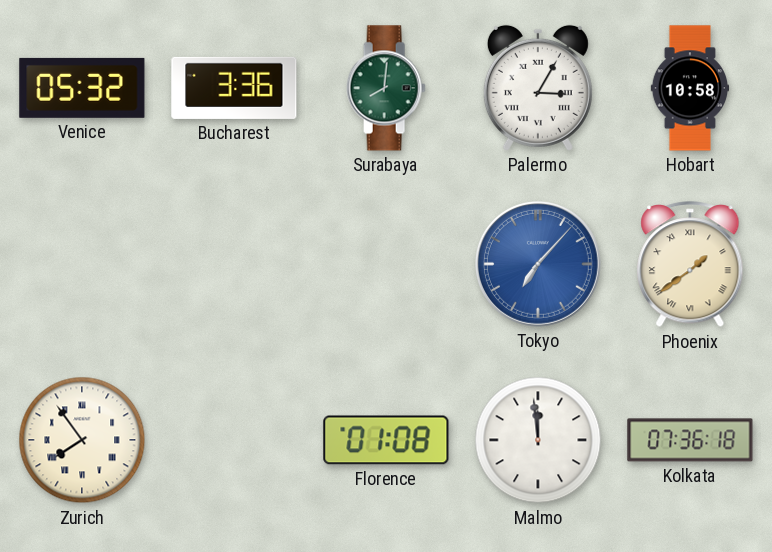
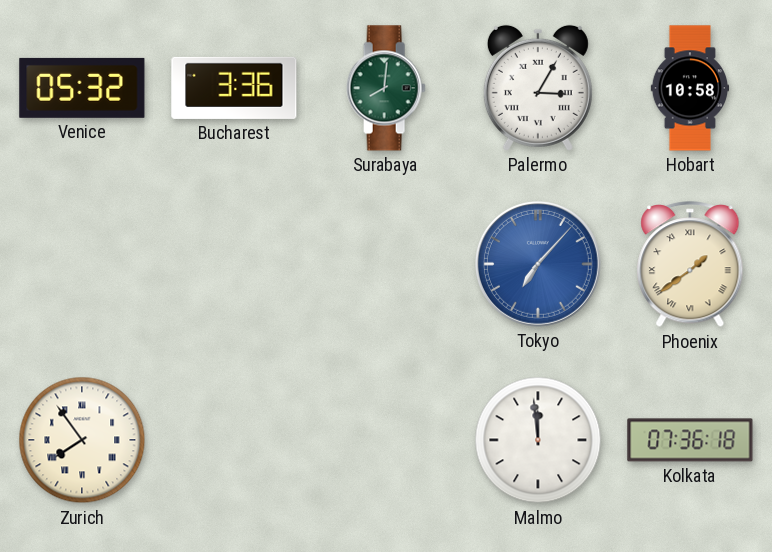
Florence: 01:08 -> none (386, 440)
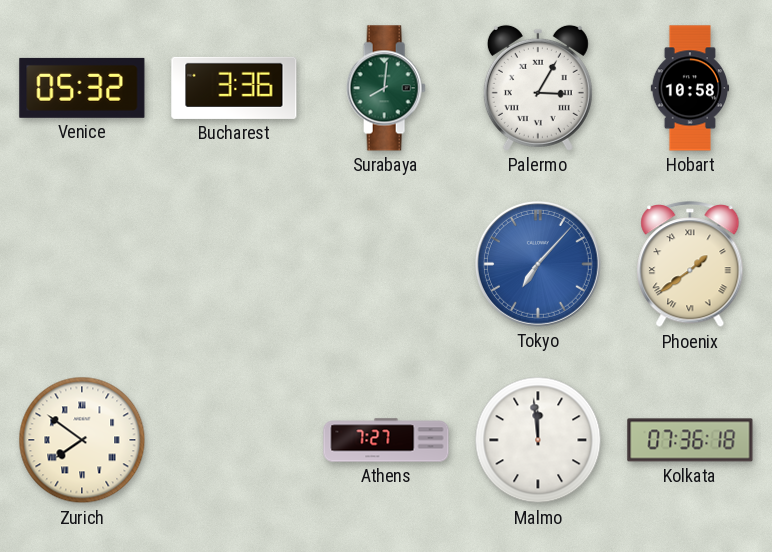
Zurich: 7:54 -> 7:51 (82, 440)
Athens: none -> 7:27 (386, 440)
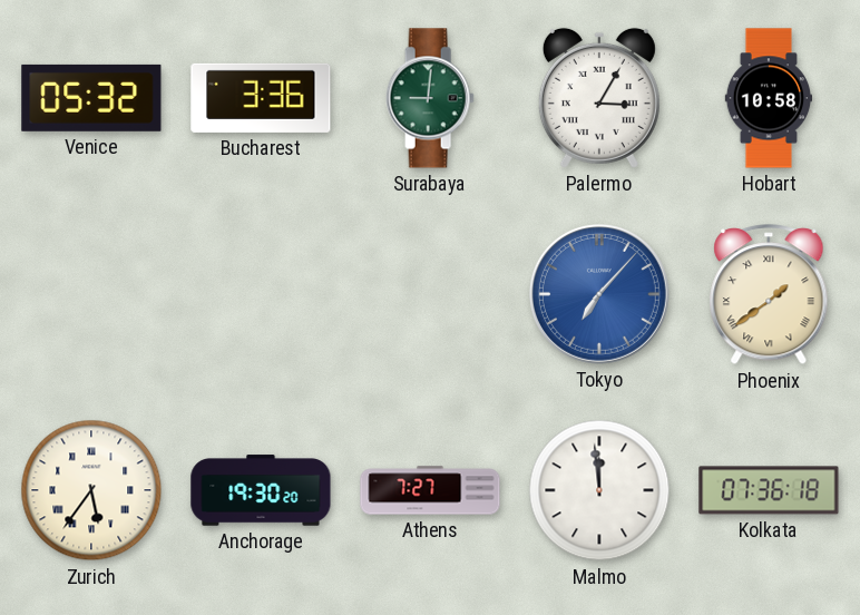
Surabaya: 8:01 -> 9:01 (430, 98)
Zurich: 7:51 -> 5:36 (91, 490)
Anchorage: none -> 19:30 (261, 490)
